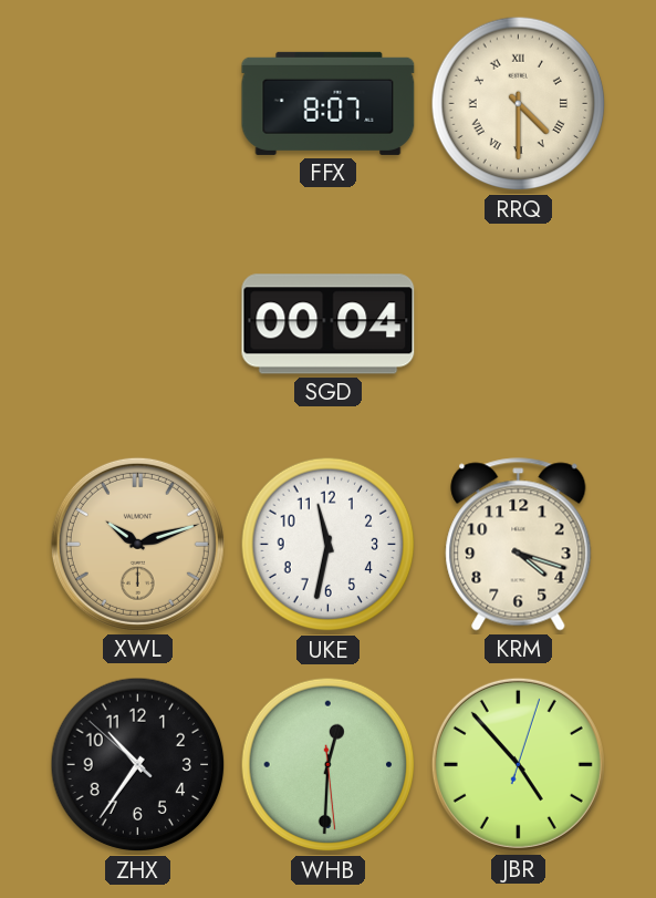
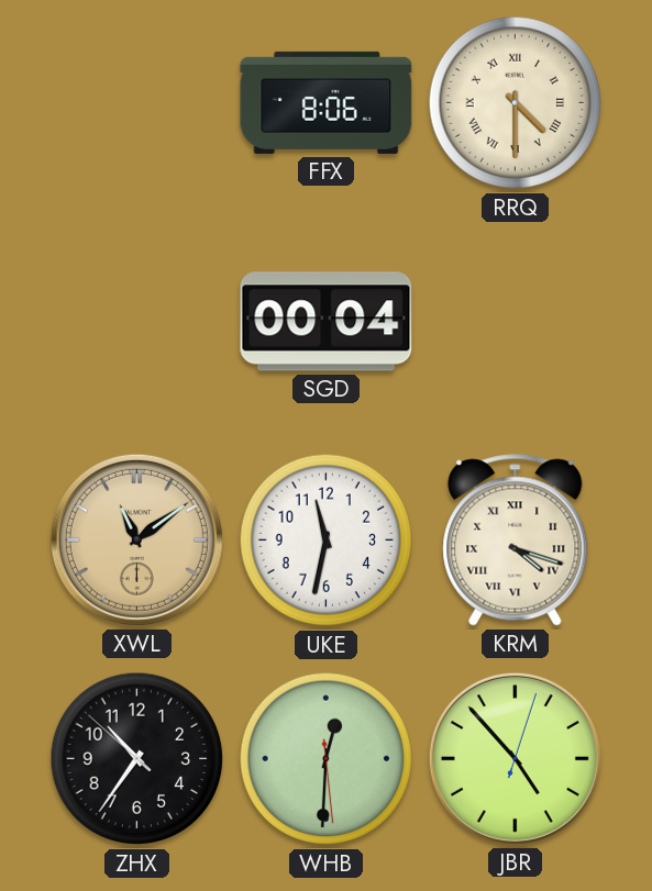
FFX: 8:07 -> 8:06 (327, 102)
XWL: 10:12 -> 11:09 (136, 539)
KRM numerals: Arabic -> Roman (516, 541)
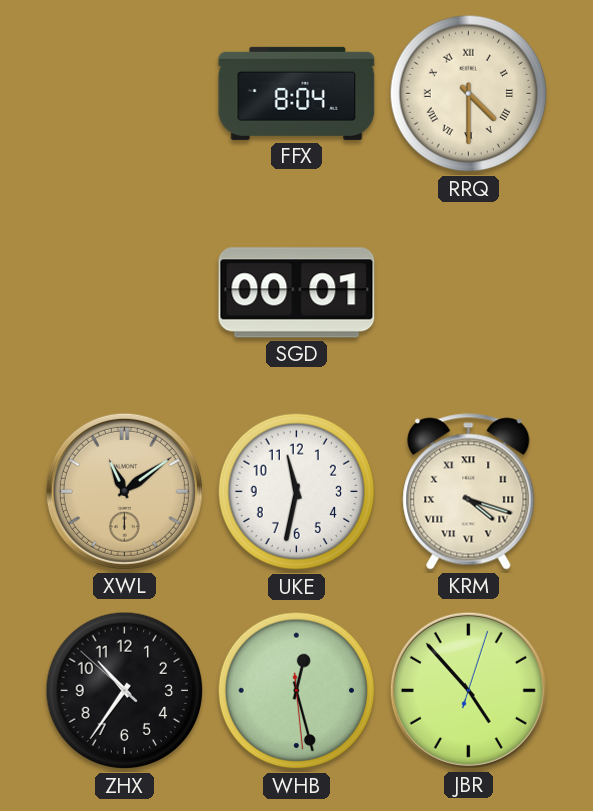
FFX: 8:06 -> 8:04 (297, 93)
SGD: 00:04 -> 00:01 (297, 293)
WHB: 12:30 -> 12:27 (297, 691)
